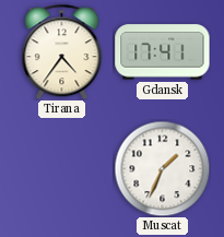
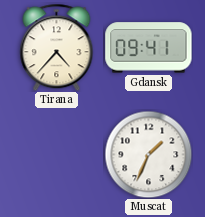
Tirana: 4:36 -> 4:37 (57, 47)
Gdansk: 17:41 -> 09:41 (149, 48)
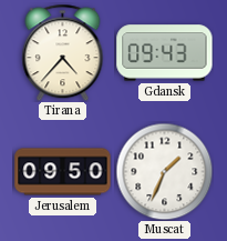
Gdansk: 09:41 -> 09:43 (165, 53)
Jerusalem: none -> 09:50 (63, 172)
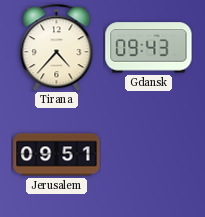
Jerusalem: 09:50 -> 09:51 (57, 155)
Muscat: 1:34 -> none (164, 171)
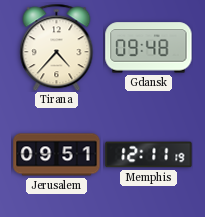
Gdansk: 09:43 -> 09:48 (149, 48)
Memphis: none -> 12:11 (149, 155)
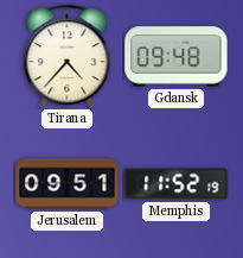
Memphis: 12:11 -> 11:52 (177, 184)
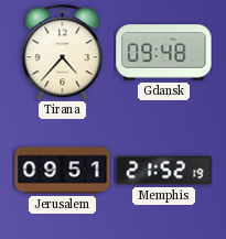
Memphis: 11:52 -> 21:52 (164, 171)
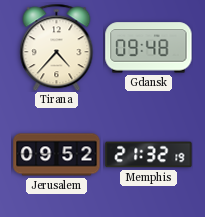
Jerusalem: 09:51 -> 09:52 (57, 155)
Memphis: 21:52 -> 21:32 (149, 155)
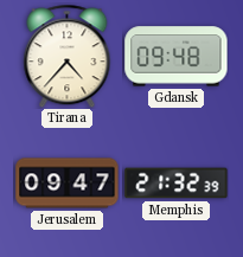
Jerusalem: 09:52 -> 09:47 (68, 184)
Memphis: 21:32:19 -> 21:32:39 (177, 184)
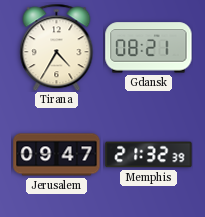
Tirana: 4:37 -> 4:35 (57, 47)
Gdansk: 09:48 -> 08:21 (149, 48)
